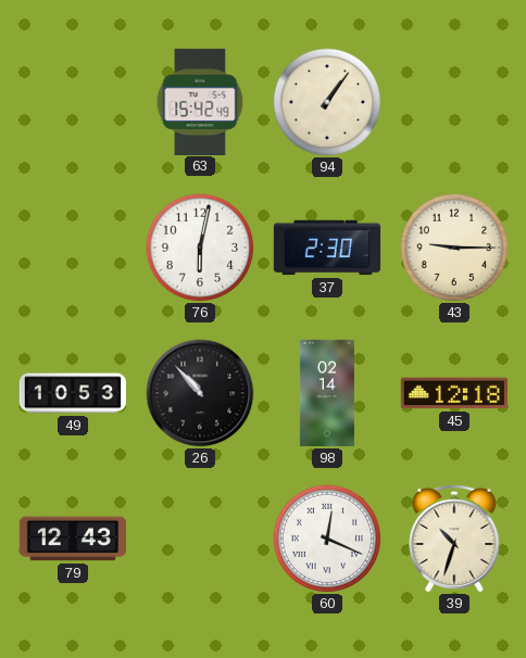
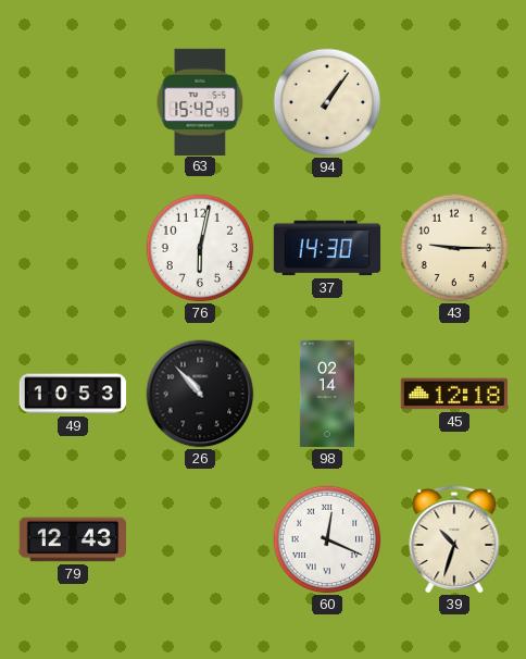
37: 2:30 -> 14:30 (327, 248)
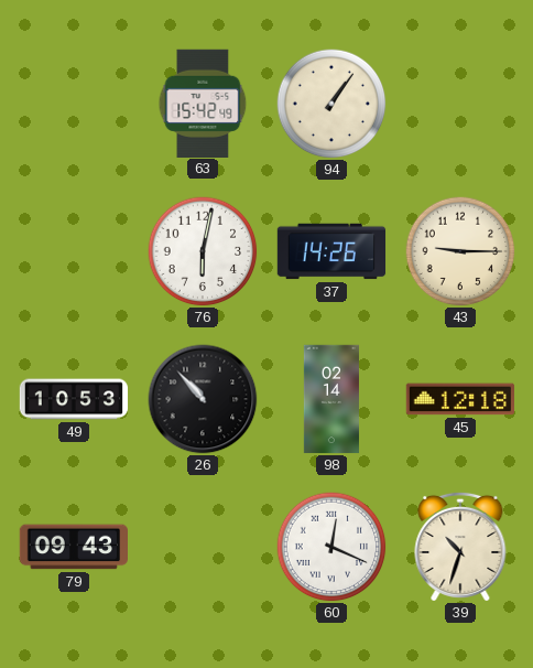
37: 14:30 -> 14:26 (331, 251)
79: 12:43 -> 09:43 (73, 547)
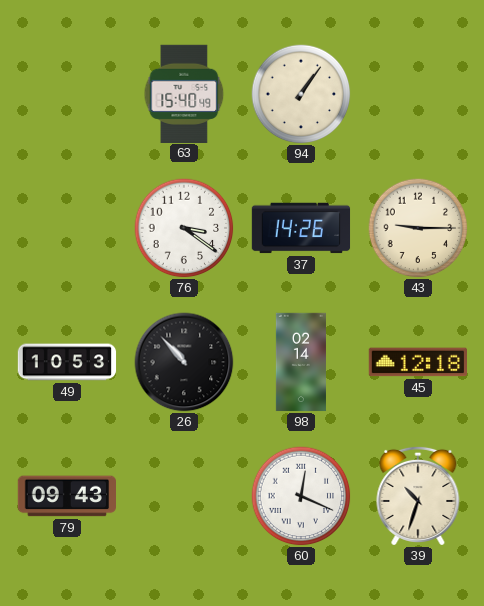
63: 15:42 -> 15:40 (184, 93)
76: 6:02 -> 3:21 (184, 228)
